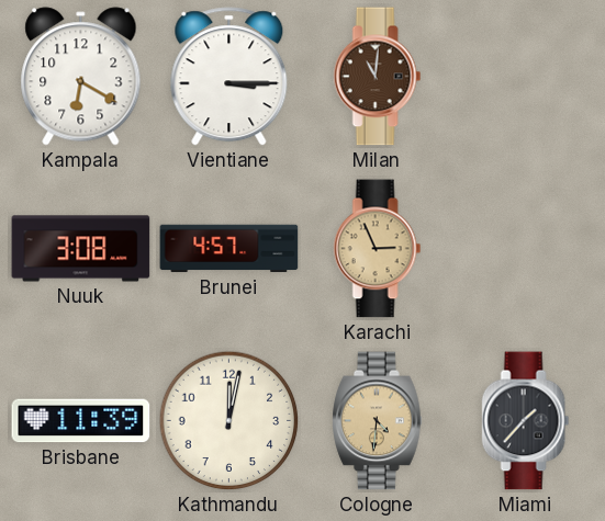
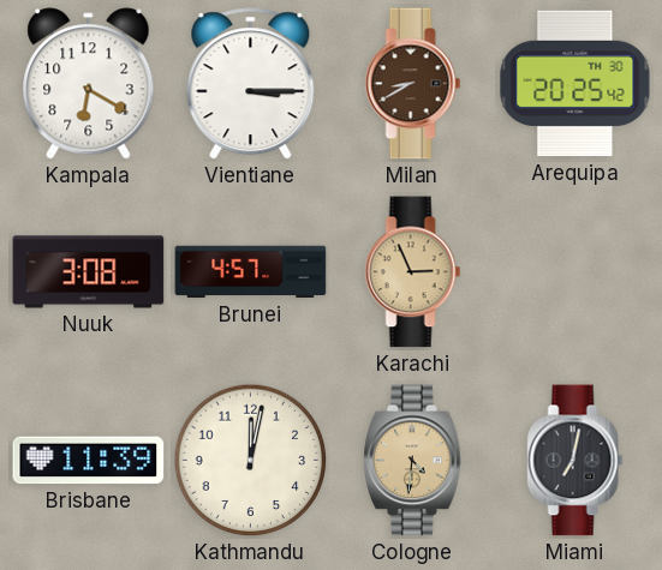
Milan: 11:01 -> 8:40 (413, 84)
Arequipa: none -> 20:25 (575, 84)
Miami: 1:37 -> 7:02 (575, 461)
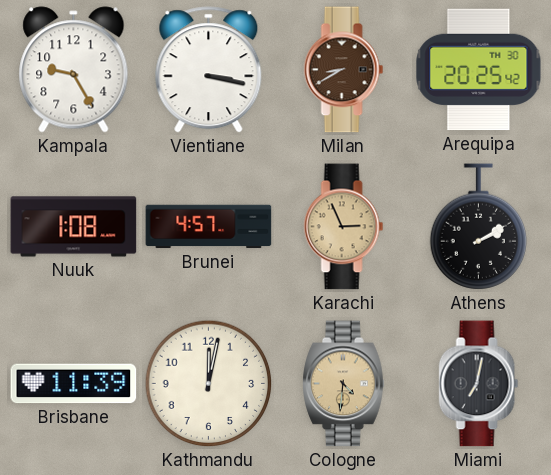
Kampala: 6:20 -> 9:25 (74, 70)
Vientiane: 3:15 -> 3:17 (209, 70)
Nuuk: 3:08 -> 1:08 (74, 227)
Athens: none -> 2:10 (479, 227)
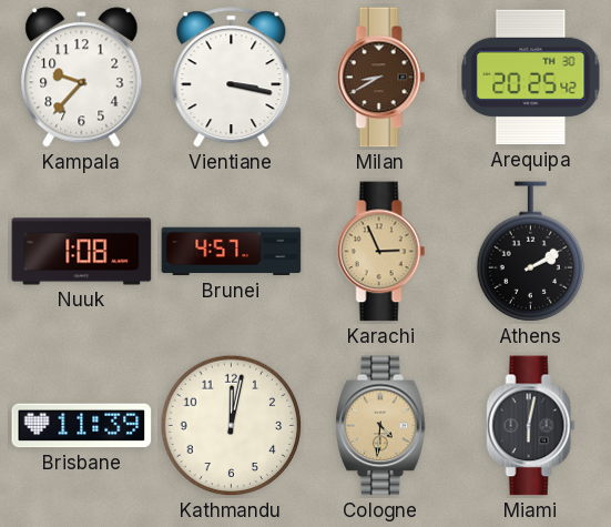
Kampala: 9:25 -> 9:37 (82, 78)
Miami: 7:02 -> 6:02 (531, 426)
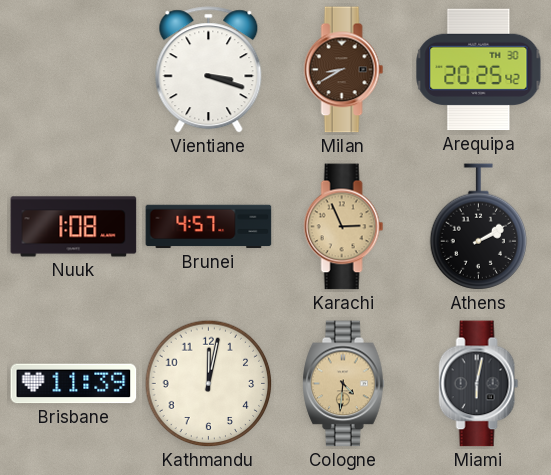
Kampala: 9:37 -> none (82, 78)
Vientiane: 3:17 -> 3:18 (209, 70)
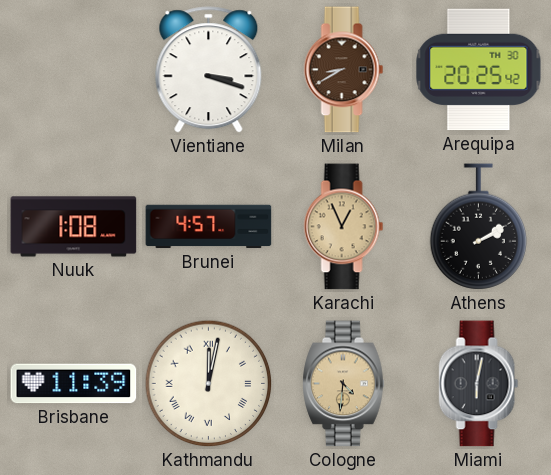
Karachi: 2:56 -> 12:56 (344, 227)
Kathmandu numerals: Arabic -> Roman (209, 384)
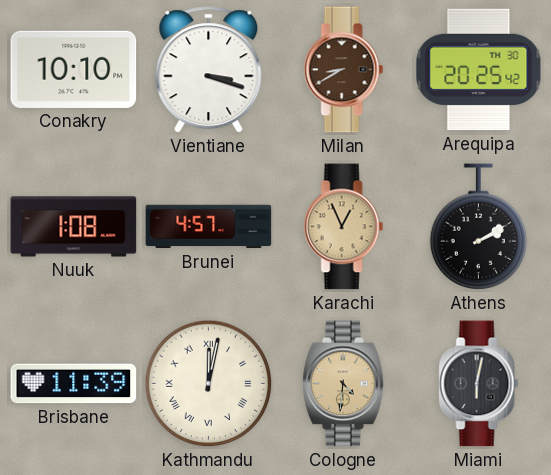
Conakry: none -> 10:10 (74, 69)
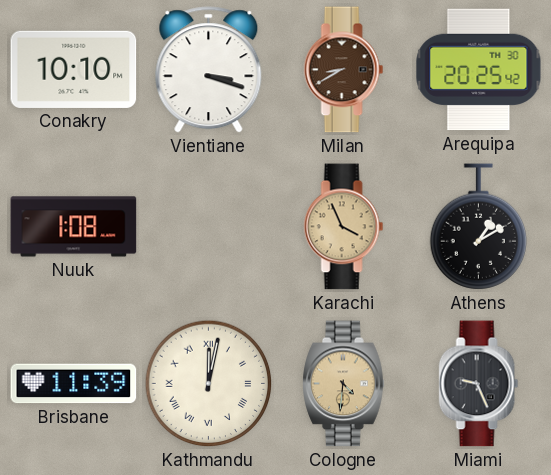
Brunei: 4:57 -> none (209, 227)
Karachi: 12:56 -> 3:56 (344, 227)
Athens: 2:10 -> 1:10 (479, 227)
Miami: 6:02 -> 9:26 (479, 384)
